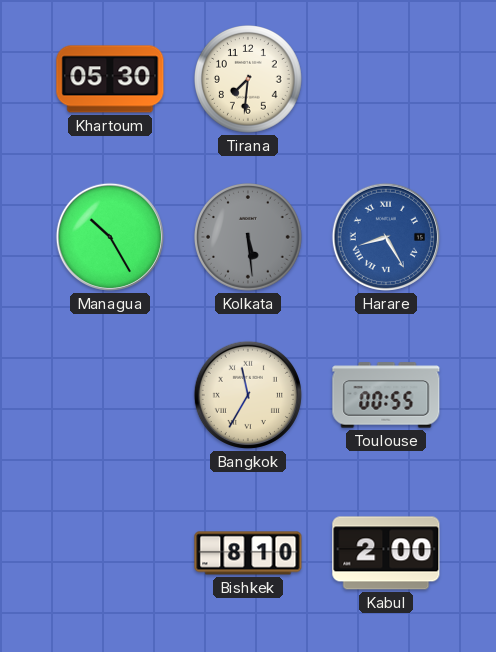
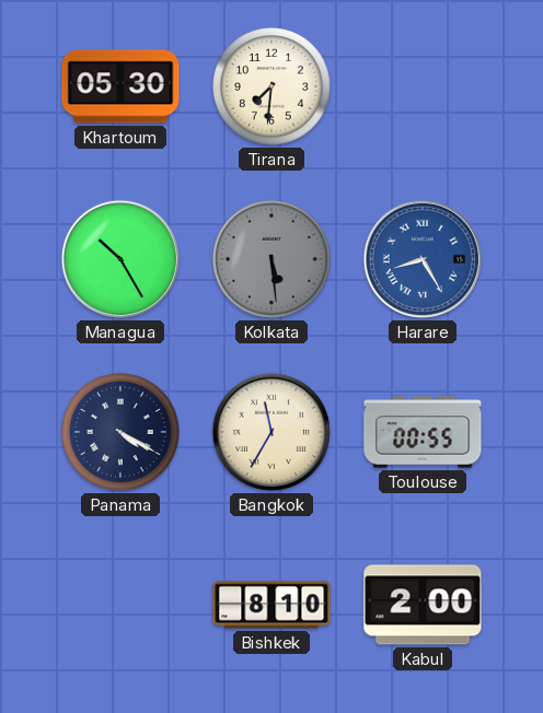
Panama: none -> 4:20 (122, 433)
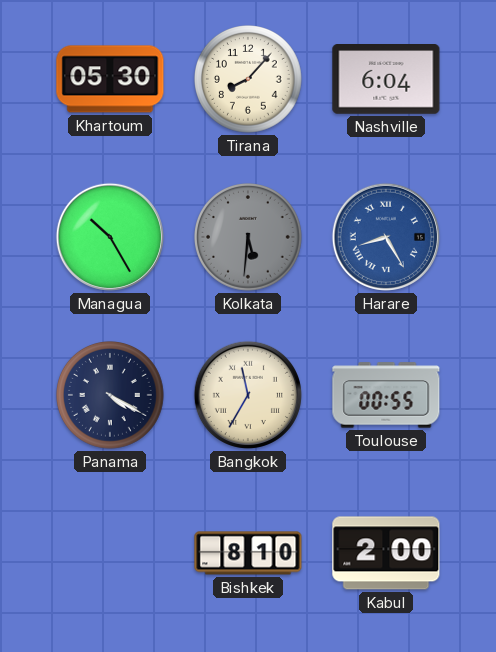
Tirana: 7:31 -> 8:07 (249, 80)
Nashville: none -> 6:04 (386, 79)
Kolkata: 5:29 -> 5:31 (249, 238)
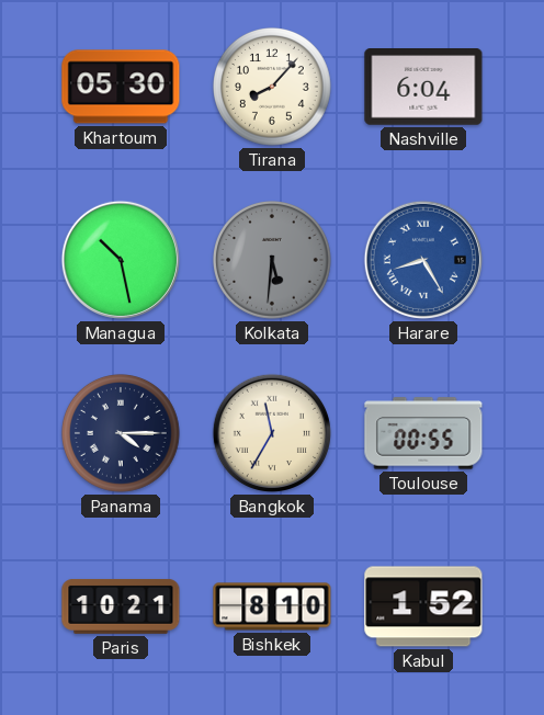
Managua: 10:25 -> 10:28 (121, 260)
Panama: 4:20 -> 4:15 (122, 434)
Paris: none -> 10:21 (121, 606)
Kabul: 2:00 -> 1:52 (423, 606)
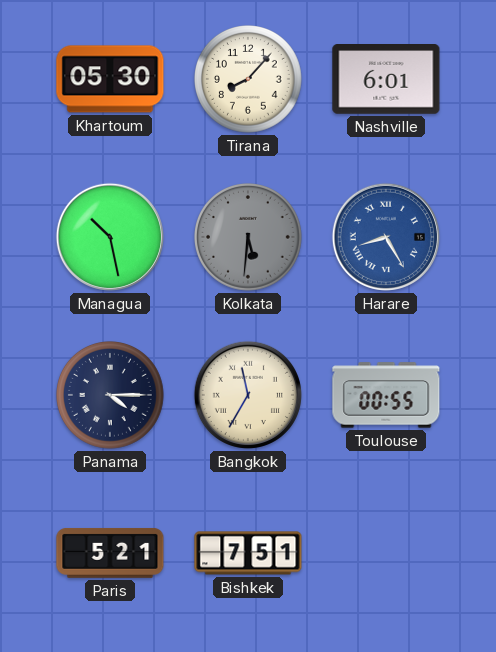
Nashville: 6:04 -> 6:01 (386, 79)
Paris: 10:21 -> 5:21 (110, 553)
Bishkek: 8:10 -> 7:51 (248, 553)
Kabul: 1:52 -> none (423, 606)
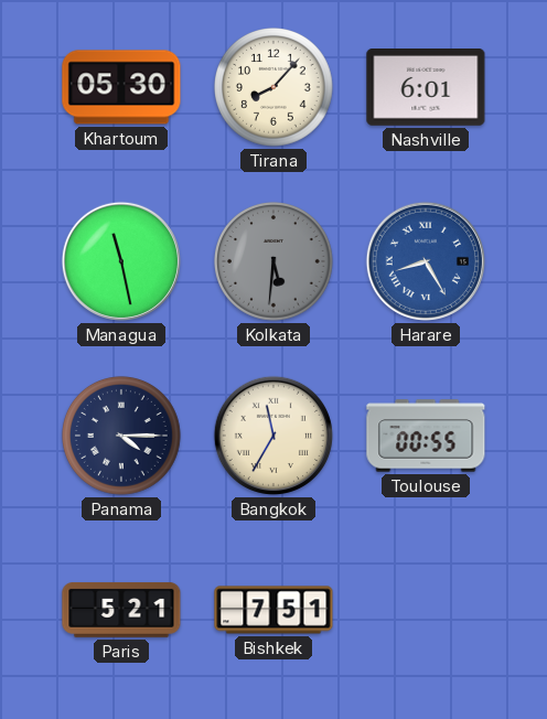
Managua: 10:28 -> 11:28 (121, 261)
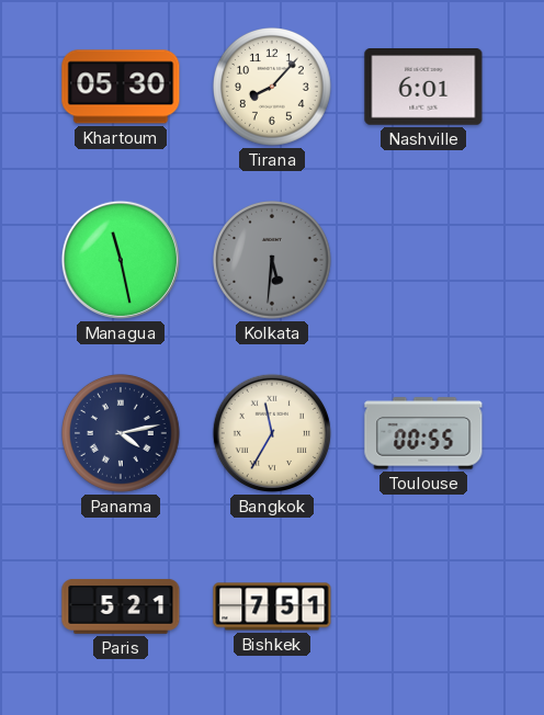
Harare: 8:25 -> none (426, 261)
Panama: 4:15 -> 4:13 (122, 434)
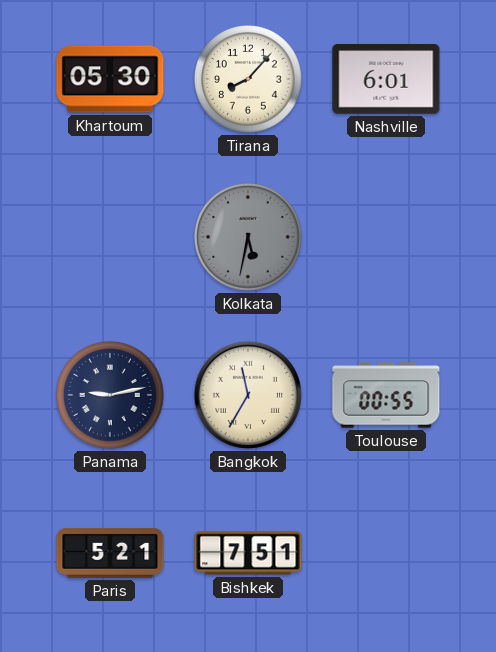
Managua: 11:28 -> none (121, 260)
Kolkata: 5:31 -> 5:32 (249, 238)
Panama: 4:13 -> 9:13 (111, 396)
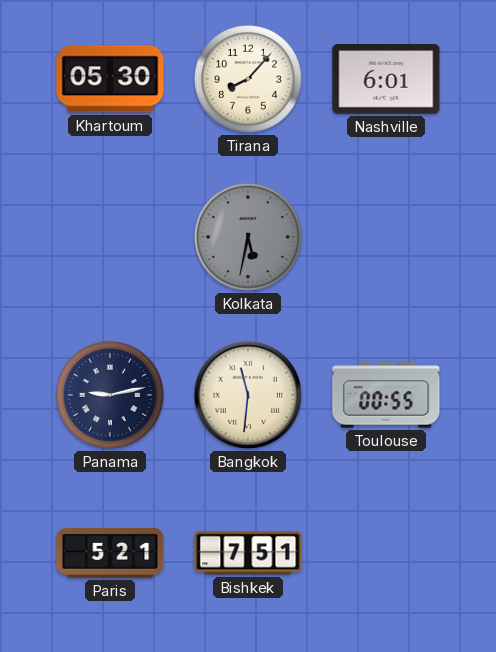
Bangkok: 11:35 -> 11:31 (248, 395)
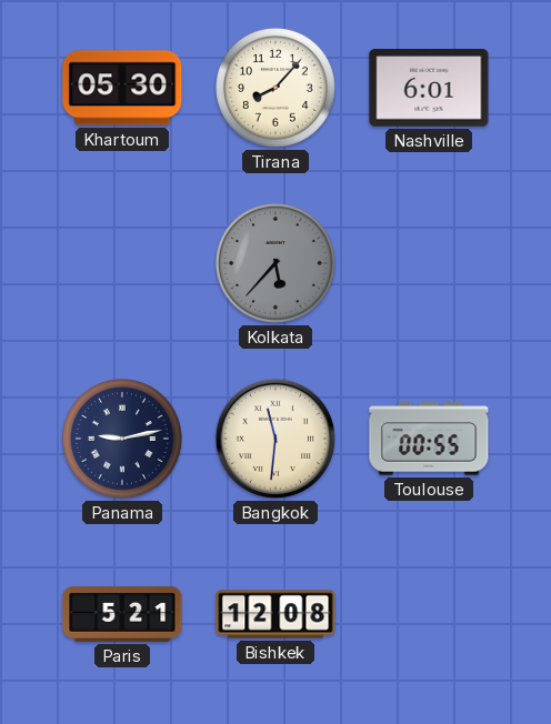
Kolkata: 5:32 -> 5:37 (277, 264)
Bishkek: 7:51 -> 12:08 (275, 614)
